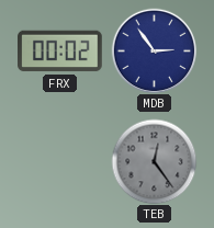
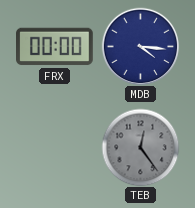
FRX: 00:02 -> 00:00 (55, 47)
MDB: 2:54 -> 4:16 (140, 46)
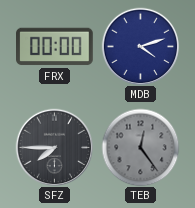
MDB: 4:16 -> 4:12 (140, 46)
SFZ: none -> 7:45 (54, 147)
